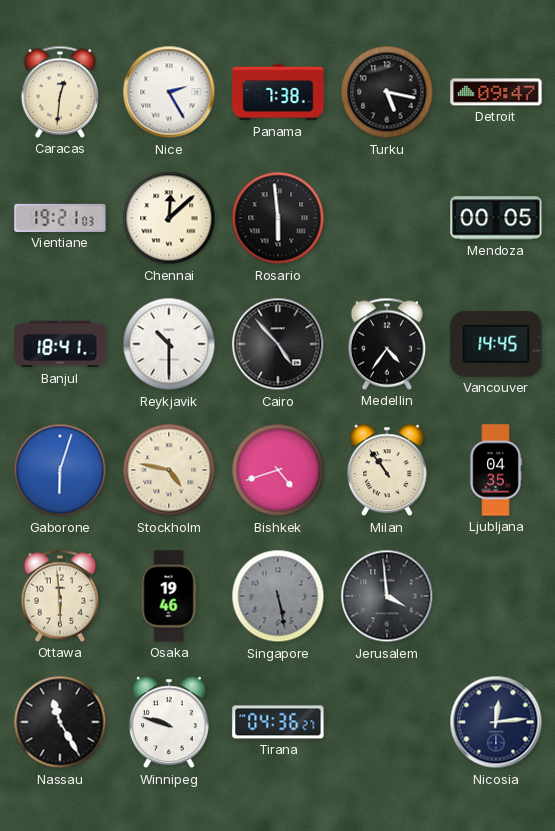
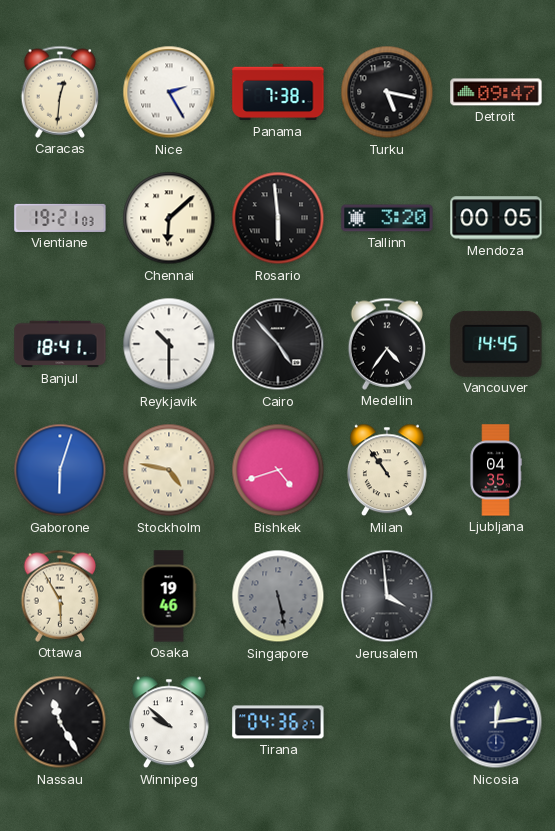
Chennai: 12:08 -> 6:08 (169, 218)
Tallinn: none -> 3:20 (387, 218)
Ottawa: 5:59 -> 5:55 (60, 596)
Winnipeg: 9:48 -> 9:52 (169, 722)
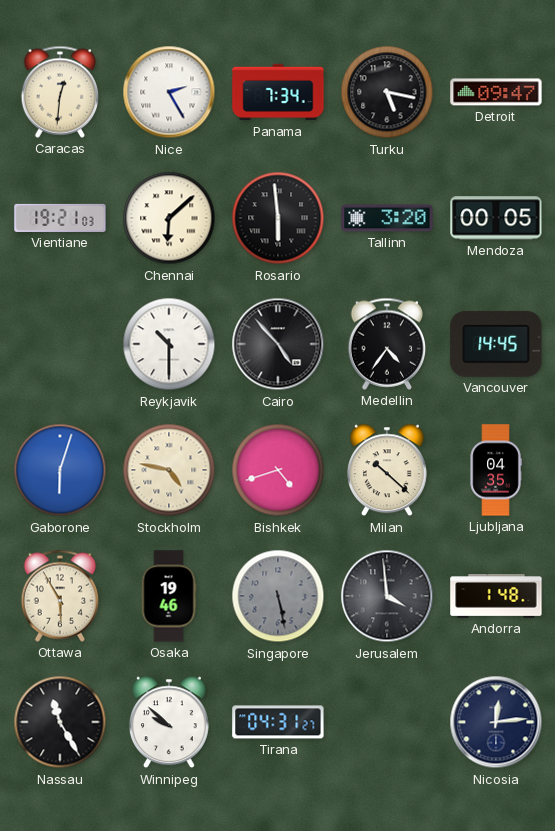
Panama: 7:38 -> 7:34 (278, 92)
Banjul: 18:41 -> none (60, 344)
Milan: 10:54 -> 10:22 (387, 470)
Andorra: none -> 1:48 (496, 596)
Tirana: 04:36 -> 04:31 (278, 722)
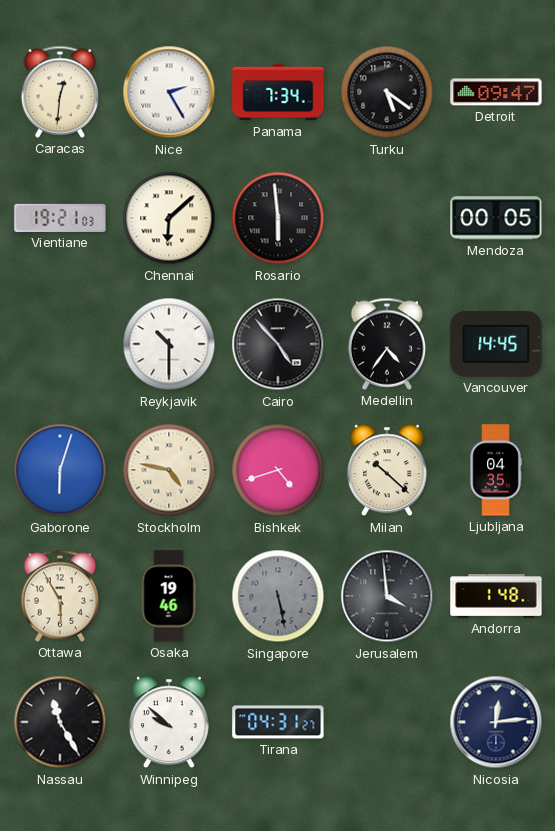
Turku: 5:17 -> 5:21 (387, 92)
Tallinn: 3:20 -> none (387, 218)
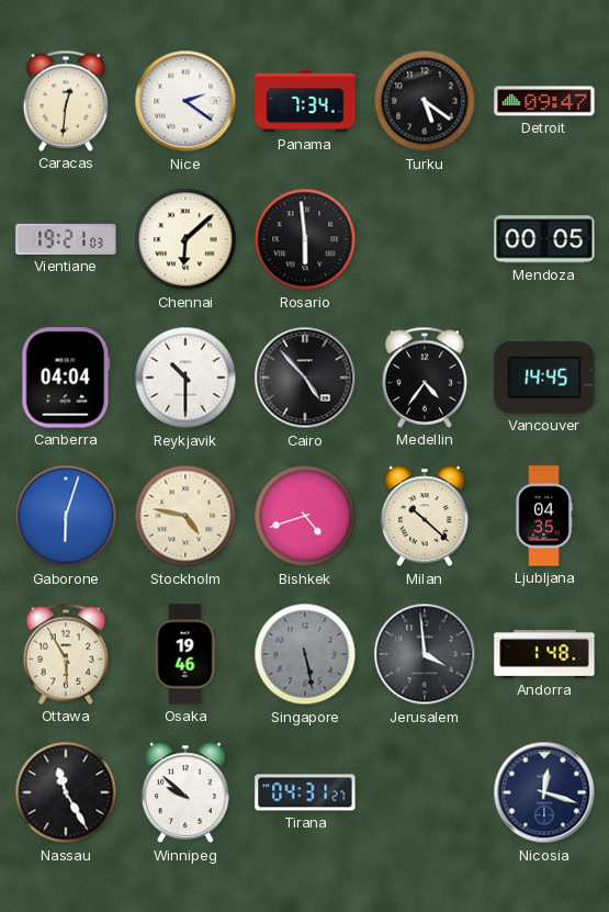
Nice: 2:25 -> 2:21 (185, 101)
Canberra: none -> 04:04 (66, 378)
Nicosia: 12:14 -> 12:18 (544, 792)
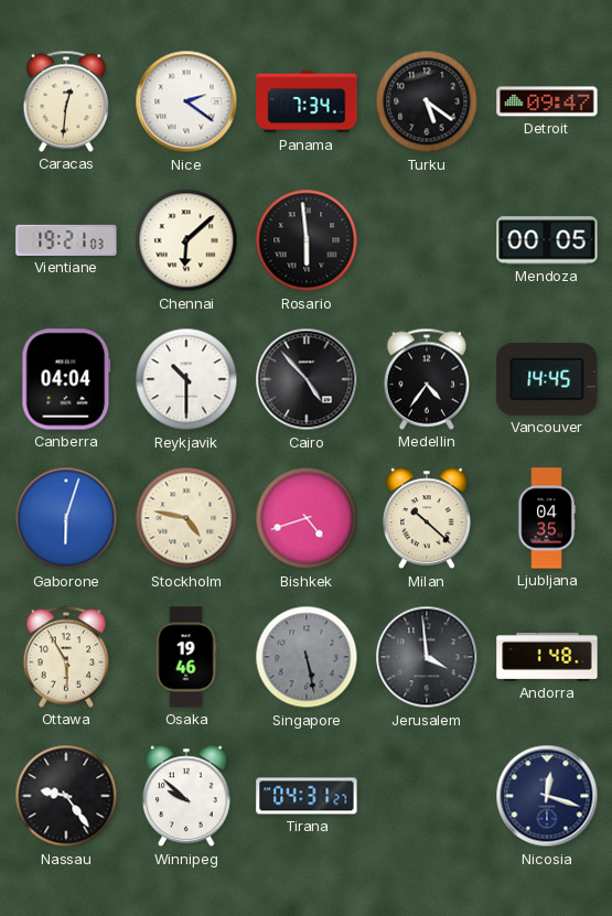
Nassau: 11:25 -> 9:24 (66, 796)
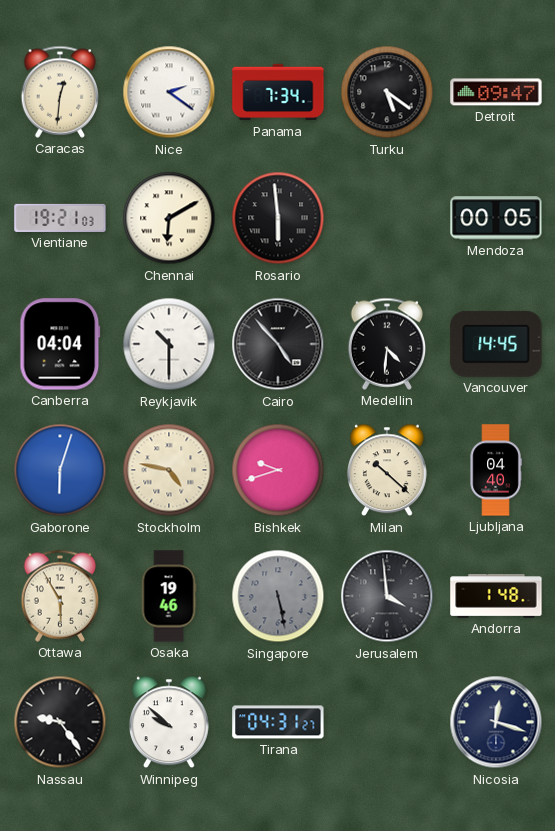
Chennai: 6:08 -> 6:10 (169, 218)
Medellin: 4:36 -> 4:31 (387, 344)
Bishkek: 4:42 -> 9:42 (278, 470)
Ljubljana: 04:35 -> 04:40 (496, 470)
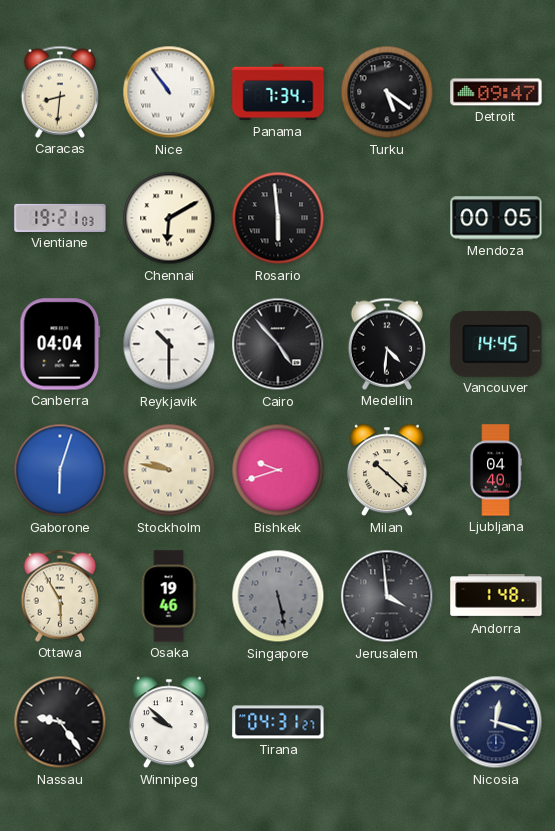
Caracas: 12:31 -> 8:31 (60, 92)
Nice: 2:21 -> 10:54 (169, 92)
Stockholm: 4:47 -> 9:47 (169, 470)
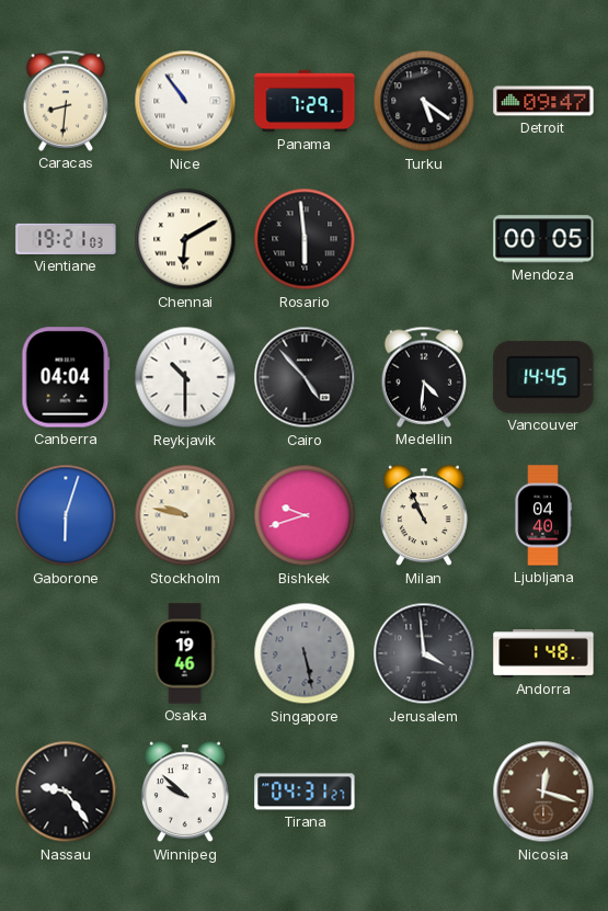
Panama: 7:34 -> 7:29 (305, 101)
Milan: 10:22 -> 10:56 (424, 515)
Ottawa: 5:55 -> none (60, 596)
Nicosia dial: navy -> brown (543, 792)
